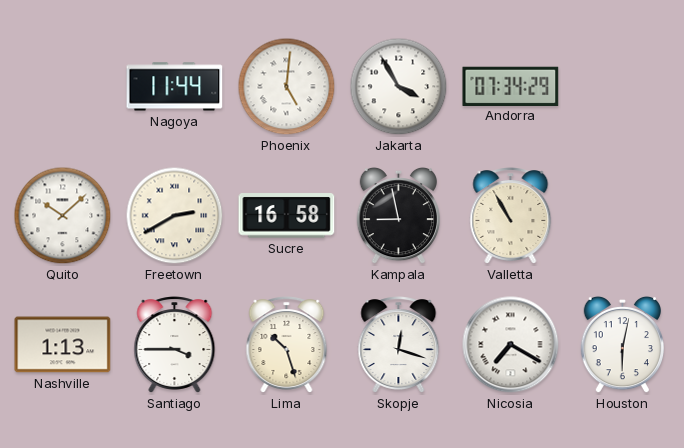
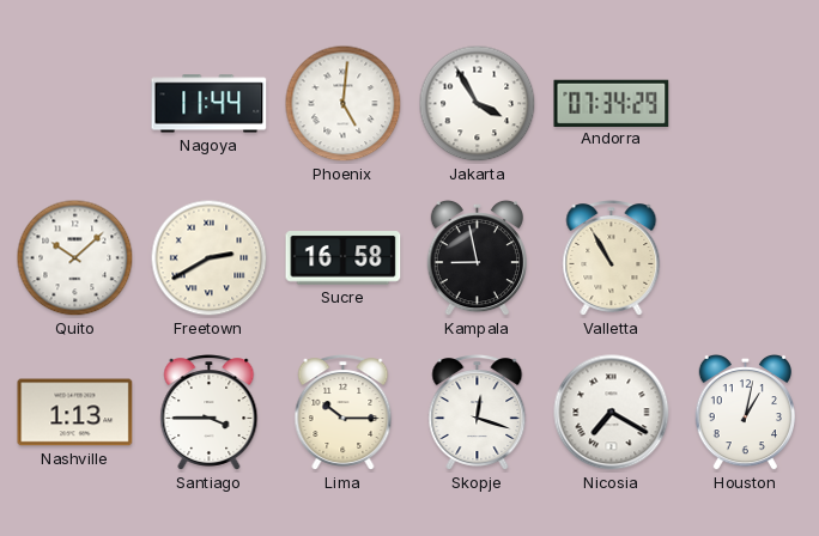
Lima: 10:27 -> 10:15 (344, 413)
Houston: 6:02 -> 1:02 (745, 413)
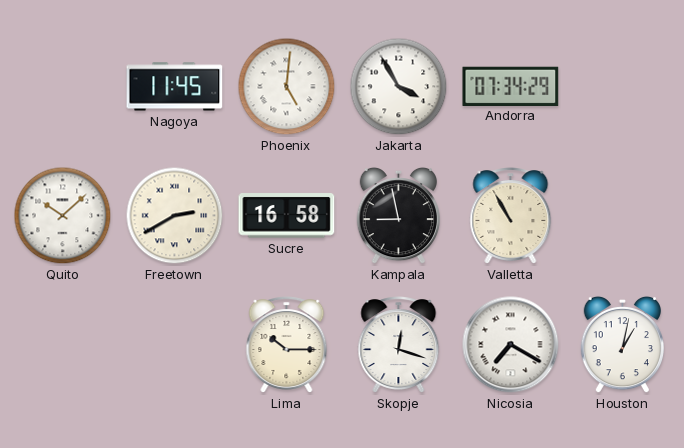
Nagoya: 11:44 -> 11:45 (175, 87)
Nashville: 1:13 -> none (75, 413)
Santiago: 3:45 -> none (210, 413)
